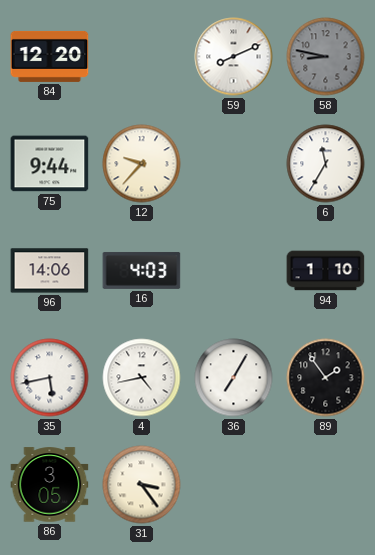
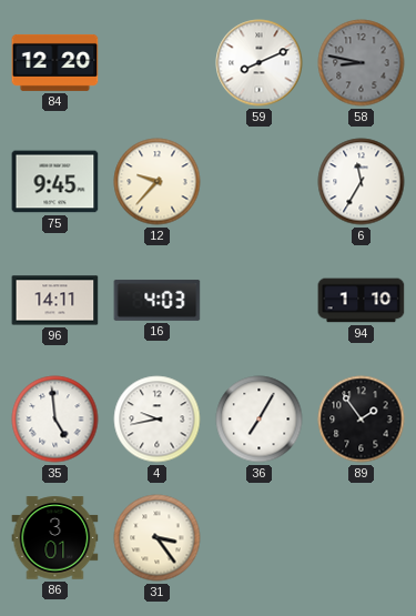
75: 9:44 -> 9:45 (55, 182)
96: 14:06 -> 14:11 (55, 301)
35: 5:43 -> 4:59 (55, 420)
4: 4:43 -> 9:43 (158, 420)
86: 3:05 -> 3:01 (55, 538)
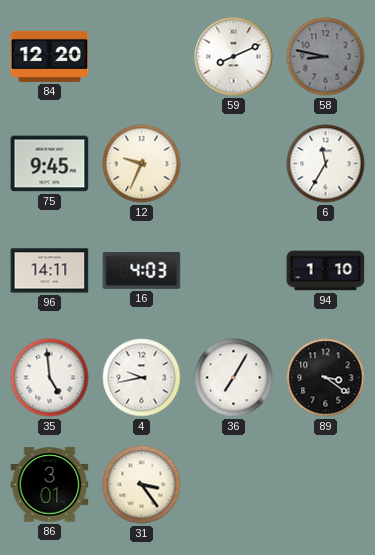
12: 9:37 -> 9:34 (142, 164)
89: 1:54 -> 3:21 (326, 378)
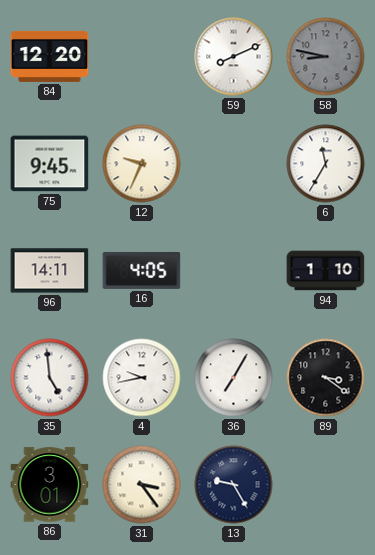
16: 4:03 -> 4:05 (142, 270)
13: none -> 9:25 (234, 485)
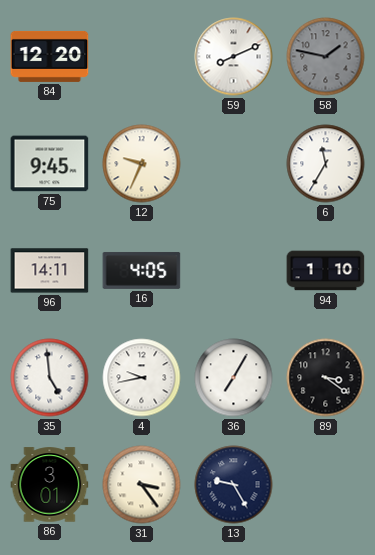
58: 8:47 -> 1:47 (326, 57)
